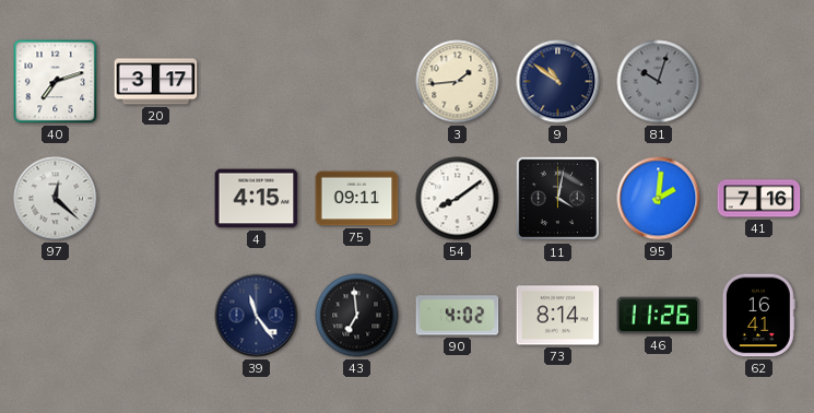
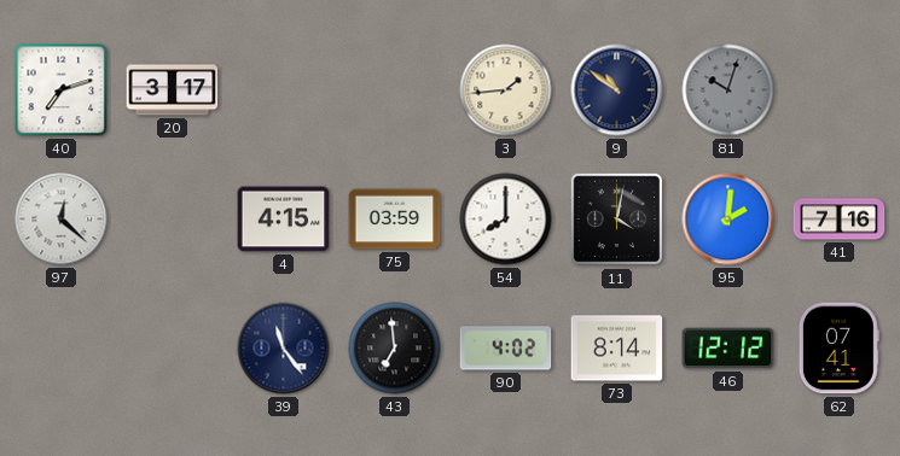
75: 09:11 -> 03:59 (395, 220)
54: 8:09 -> 8:00 (506, 220)
46: 11:26 -> 12:12 (728, 349)
62: 16:41 -> 07:41 (838, 349)
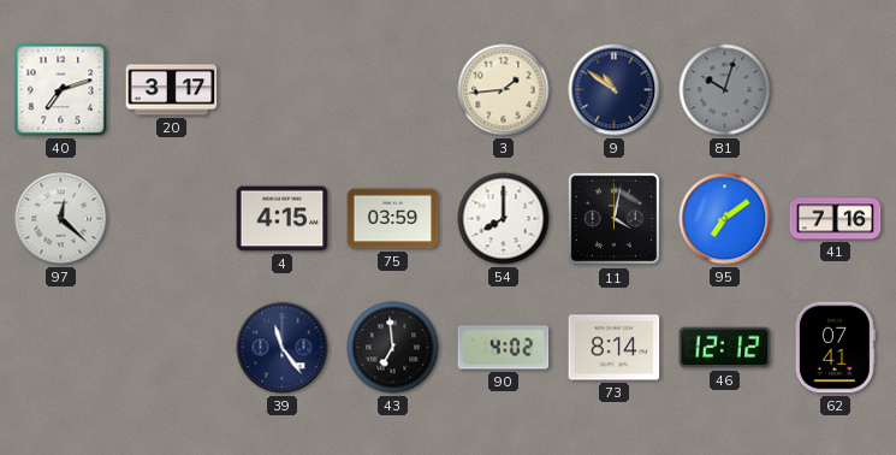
95: 2:01 -> 7:09 (725, 219)
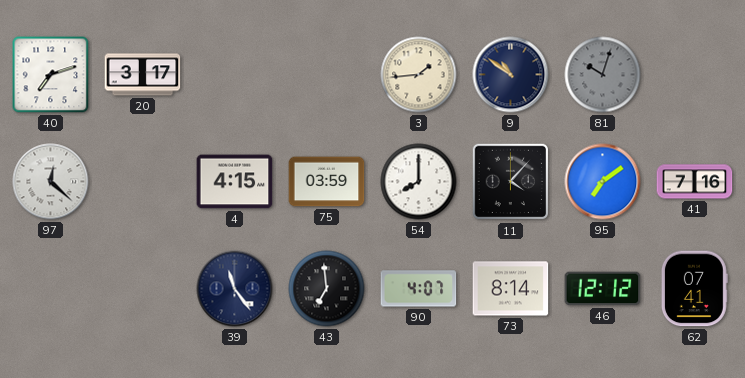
11: 4:02 -> 4:07 (511, 182)
90: 4:02 -> 4:07 (419, 289)
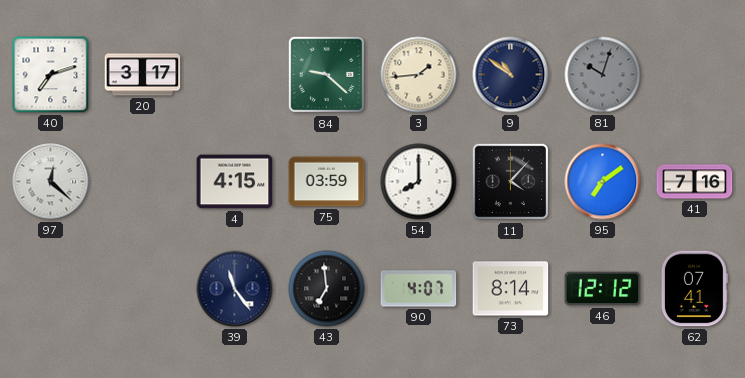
84: none -> 9:22 (327, 75)
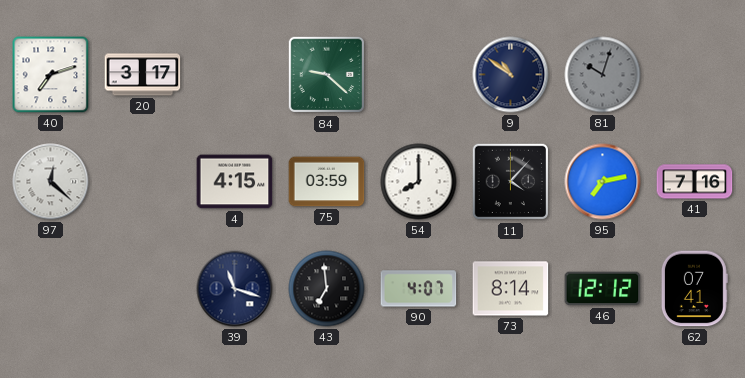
3: 1:44 -> none (419, 75)
95: 7:09 -> 7:13 (603, 182)
39: 11:24 -> 11:18 (235, 289)
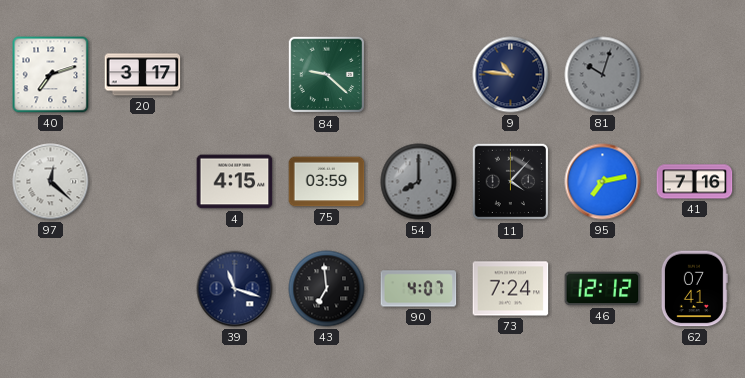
9: 10:51 -> 10:46 (511, 75)
54 dial: white -> grey (419, 182)
73: 8:14 -> 7:24 (511, 289)
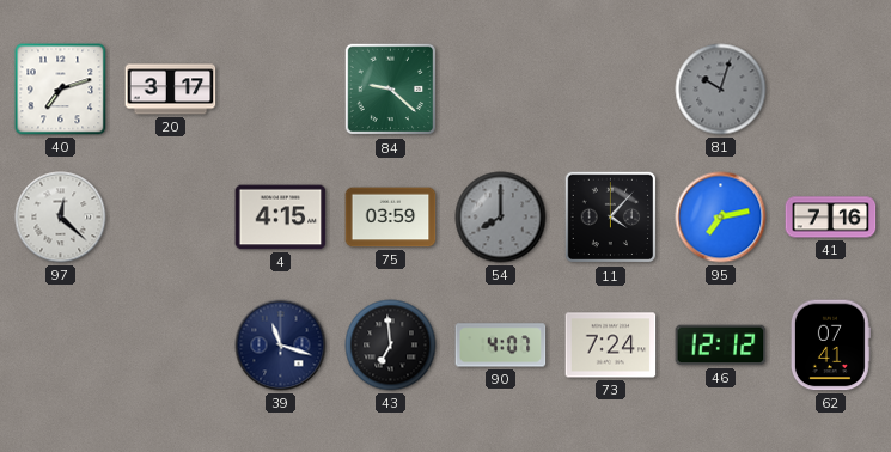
9: 10:46 -> none (511, 75)
